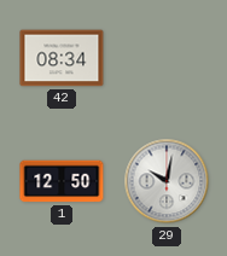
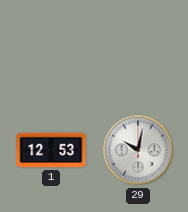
42: 08:34 -> none (62, 58)
1: 12:50 -> 12:53 (51, 150)
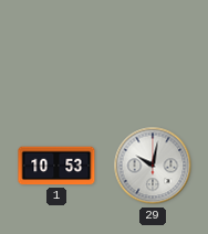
1: 12:53 -> 10:53 (56, 166)
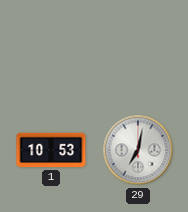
29: 10:02 -> 7:02 (138, 150)
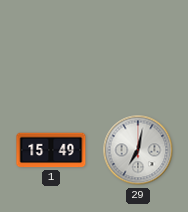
1: 10:53 -> 15:49 (51, 150)
